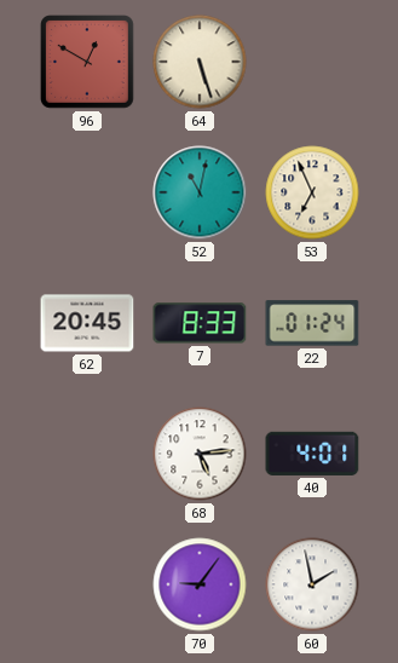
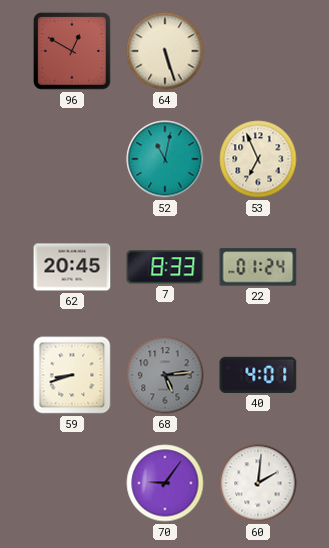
59: none -> 8:42 (72, 375)
68 dial: white -> grey (165, 375)
60: 1:58 -> 2:01 (258, 483)
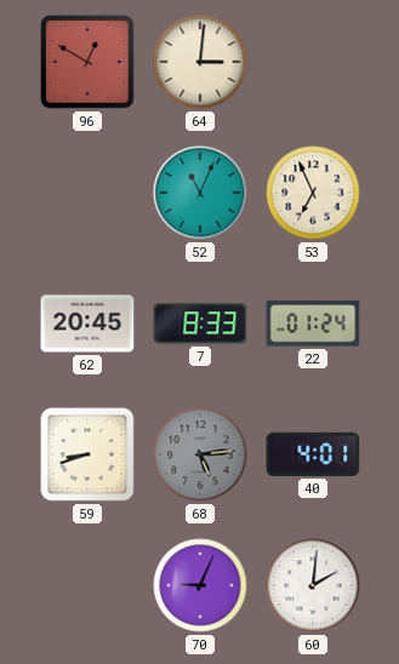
64: 5:27 -> 3:01 (200, 62)
52: 11:02 -> 11:04 (200, 193)
70: 9:06 -> 9:04 (200, 585)
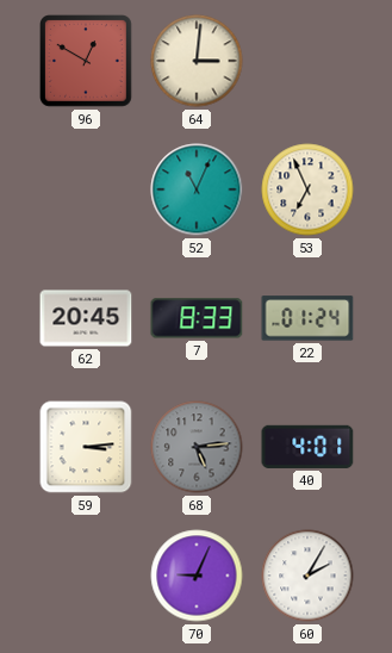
59: 8:42 -> 3:14 (86, 447)
60: 2:01 -> 2:05 (307, 576)
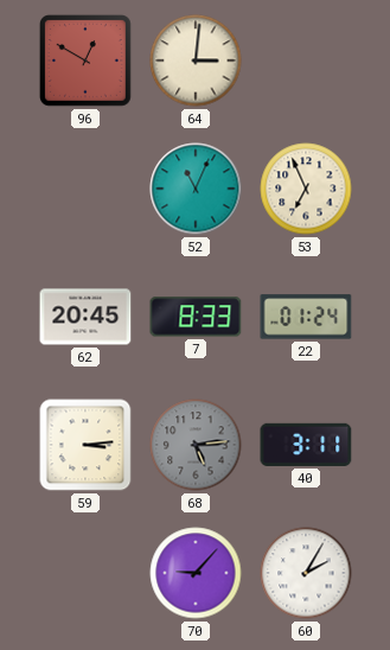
40: 4:01 -> 3:11 (306, 445)
70: 9:04 -> 9:07 (196, 573)
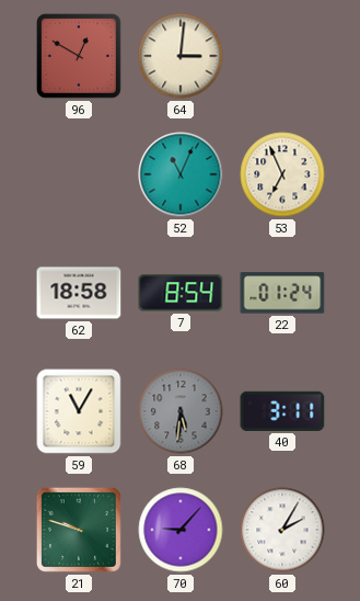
62: 20:45 -> 18:58 (79, 293)
7: 8:33 -> 8:54 (181, 293)
59: 3:14 -> 11:05 (79, 411)
68: 5:14 -> 5:31 (181, 411)
21: none -> 9:48 (79, 530)
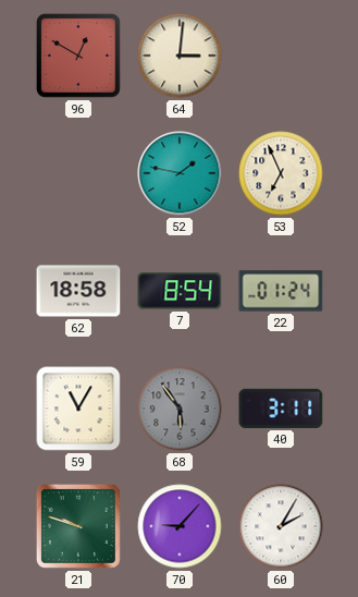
52: 11:04 -> 1:47 (180, 173)
68: 5:31 -> 5:54 (180, 409)
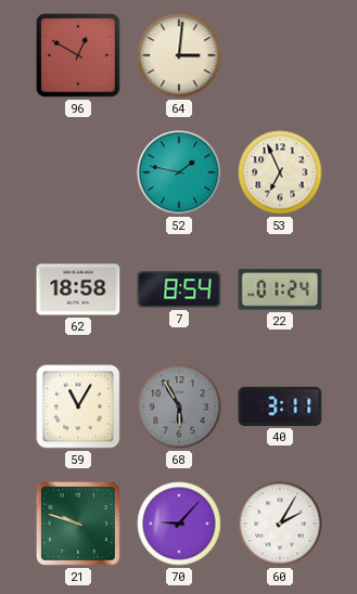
68: 5:54 -> 5:55 (179, 406)
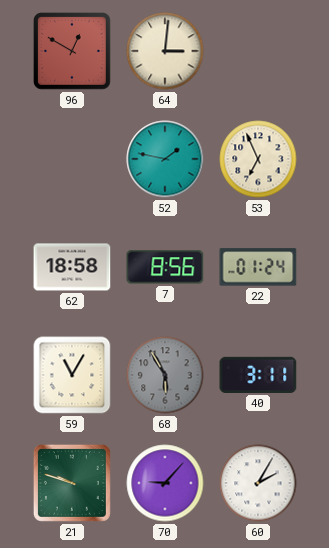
7: 8:54 -> 8:56 (165, 267)
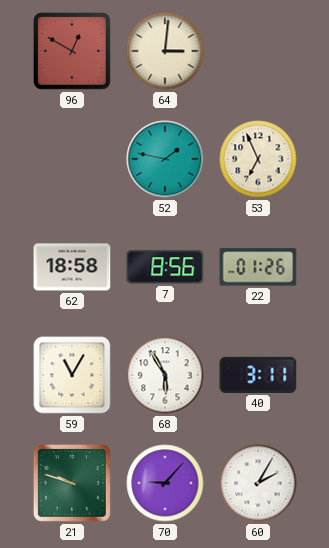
22: 01:24 -> 01:26 (258, 267)
68 dial: grey -> white (165, 375)
